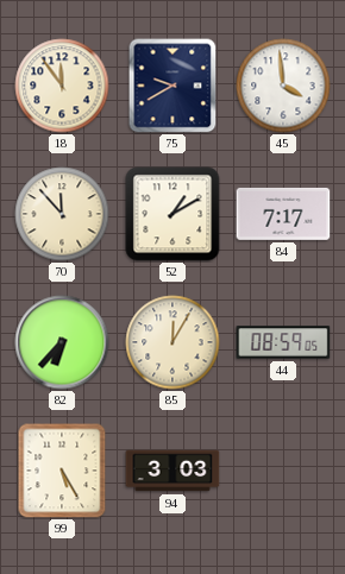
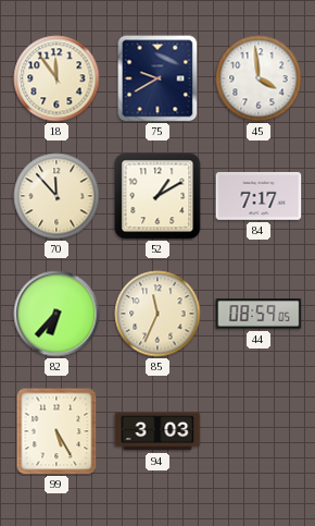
85: 12:05 -> 11:34 (157, 314)
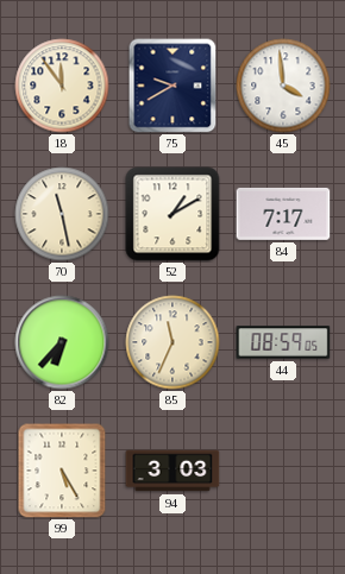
70: 11:53 -> 11:28 (62, 214)
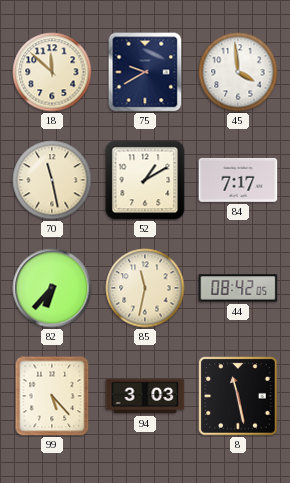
18: 11:54 -> 11:52 (52, 72)
85: 11:34 -> 11:32 (145, 288)
44: 08:59 -> 08:42 (238, 288)
99: 5:25 -> 5:23 (52, 396)
8: none -> 11:28 (238, 396)
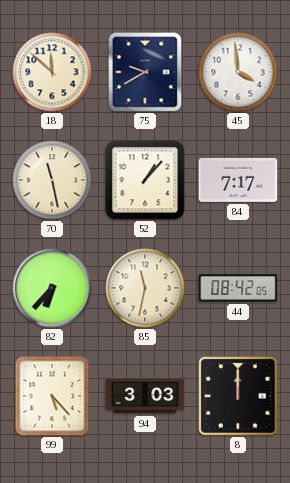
52: 1:10 -> 1:07 (145, 180)
8: 11:28 -> 12:00 (238, 396)
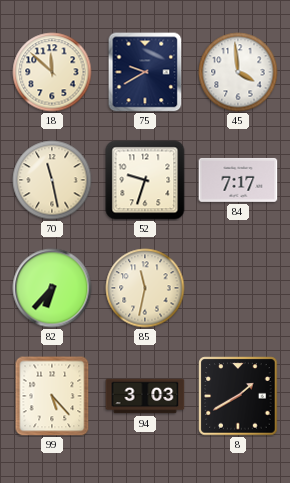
52: 1:07 -> 9:33 (145, 180)
44: 08:42 -> none (238, 288)
8: 12:00 -> 1:40 (238, 396)
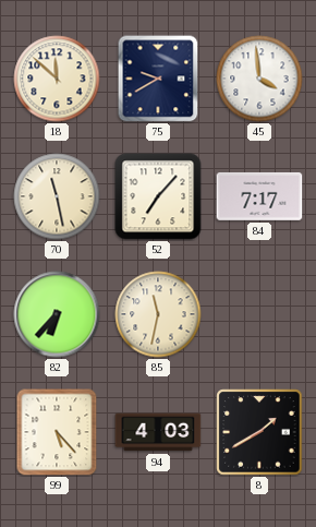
52: 9:33 -> 7:07 (158, 196)
94: 3:03 -> 4:03 (158, 432)
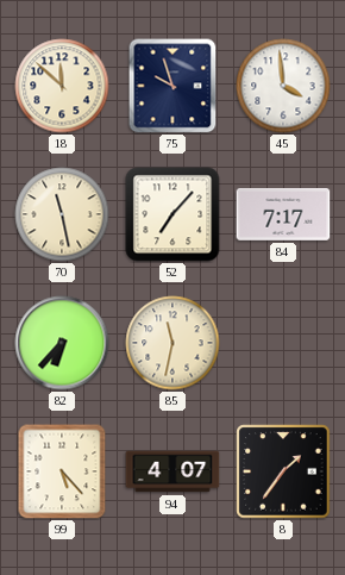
75: 9:40 -> 9:57 (172, 86)
94: 4:03 -> 4:07 (172, 471)
8: 1:40 -> 1:36 (283, 471)
